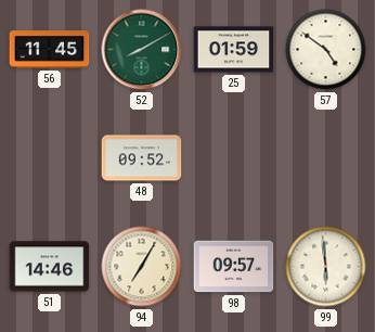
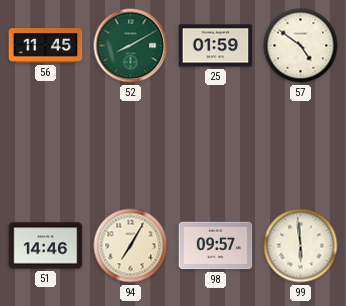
48: 09:52 -> none (142, 158)
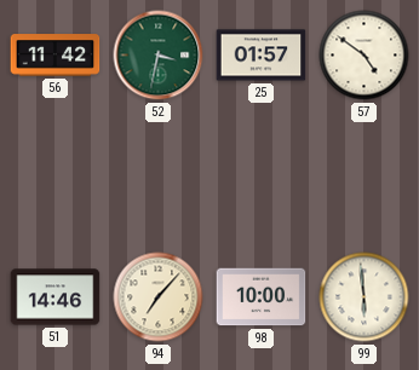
56: 11:45 -> 11:42 (56, 56)
52: 8:10 -> 3:32 (159, 56)
25: 01:59 -> 01:57 (262, 56)
94: 7:05 -> 7:07 (159, 297)
98: 09:57 -> 10:00 (262, 297)
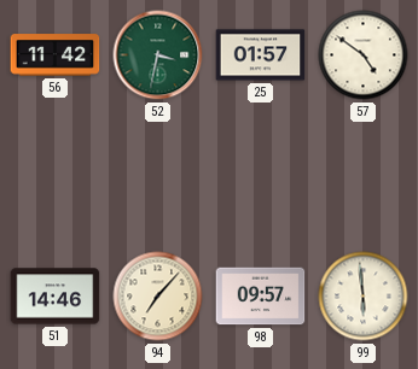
98: 10:00 -> 09:57 (261, 297)
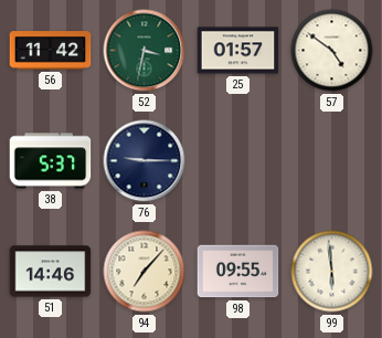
38: none -> 5:37 (51, 161)
76: none -> 9:15 (145, 161)
98: 09:57 -> 09:55 (238, 272)
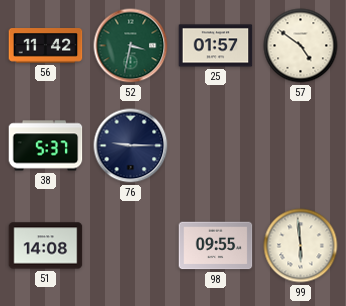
51: 14:46 -> 14:08 (46, 246)
94: 7:07 -> none (145, 272)
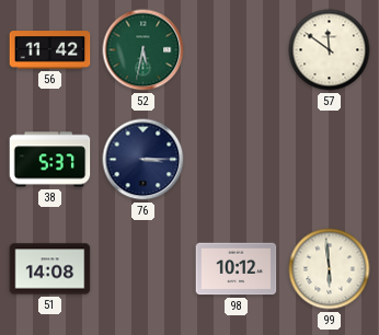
52: 3:32 -> 5:32 (143, 50)
25: 01:57 -> none (216, 46)
57: 4:51 -> 11:51 (330, 50)
76: 9:15 -> 3:15 (143, 160)
98: 09:55 -> 10:12 (237, 269)
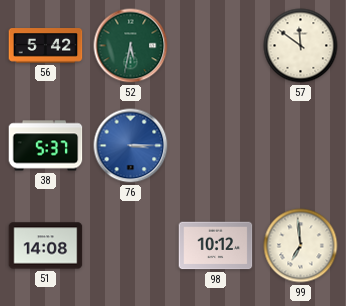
56: 11:42 -> 5:42 (46, 46)
76 dial: navy -> blue (131, 146)
99: 5:59 -> 6:59 (301, 246)
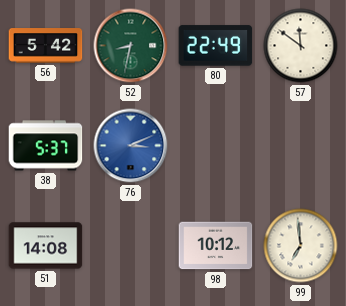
52: 5:32 -> 8:32 (131, 46)
80: none -> 22:49 (216, 46)
76: 3:15 -> 3:11 (131, 146)
